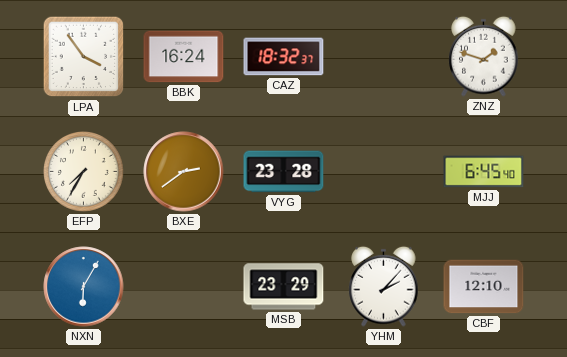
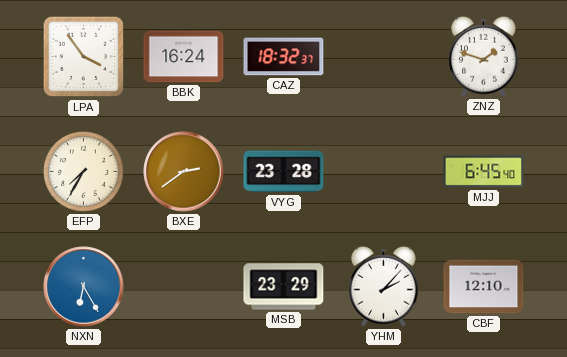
NXN: 6:05 -> 6:25 (84, 287)
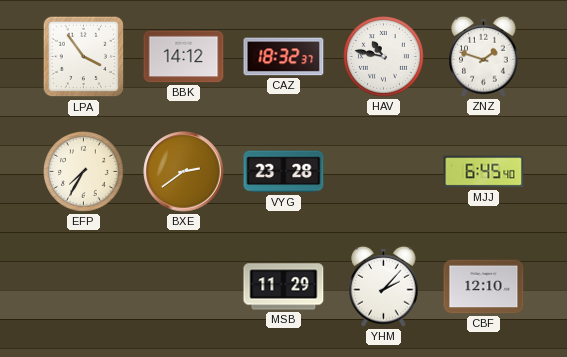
BBK: 16:24 -> 14:12 (184, 57)
HAV: none -> 10:47 (384, 57)
NXN: 6:25 -> none (84, 287)
MSB: 23:29 -> 11:29 (284, 287)
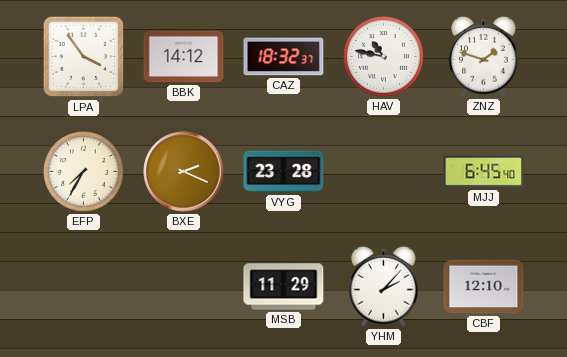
BXE: 2:39 -> 2:19 (184, 172)
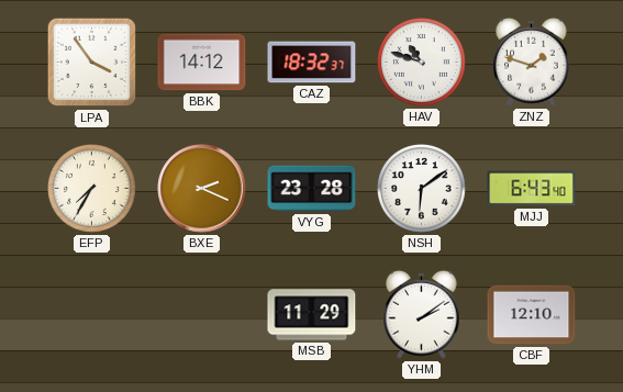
HAV: 10:47 -> 10:48 (422, 63)
NSH: none -> 6:09 (422, 189)
MJJ: 6:45 -> 6:43 (532, 189)
YHM: 2:07 -> 2:09 (422, 314)
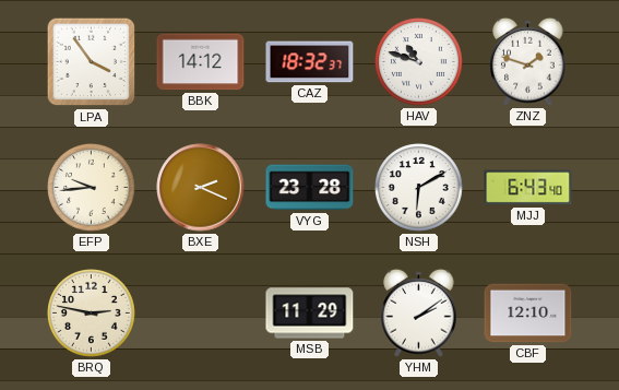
EFP: 7:35 -> 9:44 (92, 188)
NSH: 6:09 -> 6:10 (419, 188)
BRQ: none -> 2:47 (92, 314)
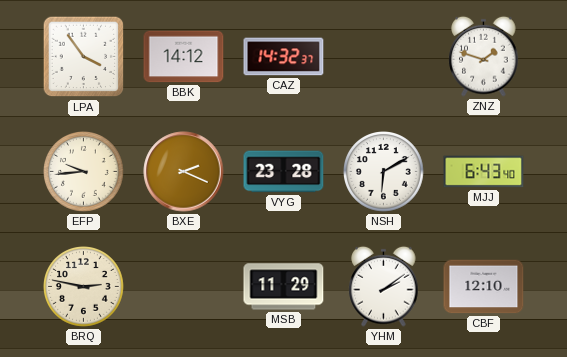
CAZ: 18:32 -> 14:32 (284, 57)
HAV: 10:48 -> none (419, 62)
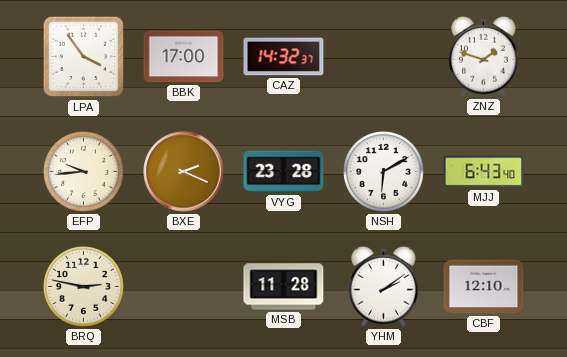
BBK: 14:12 -> 17:00 (184, 57)
MSB: 11:29 -> 11:28 (284, 287)
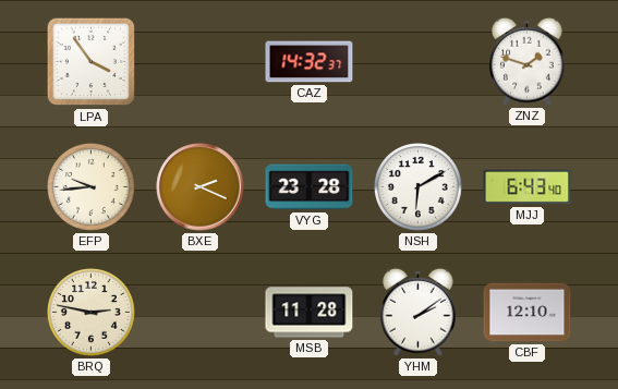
BBK: 17:00 -> none (184, 57)
